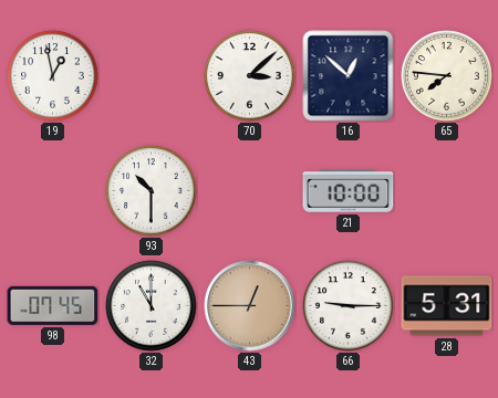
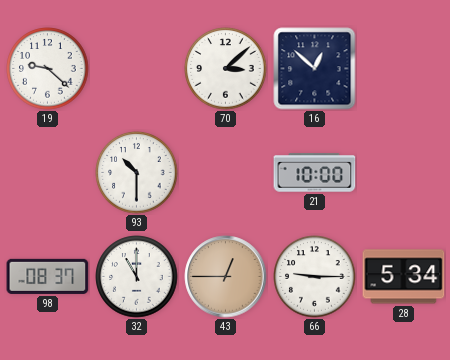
19: 12:58 -> 9:22 (48, 69)
65: 7:46 -> none (447, 76)
98: 07:45 -> 08:37 (48, 276)
28: 5:31 -> 5:34 (404, 277)
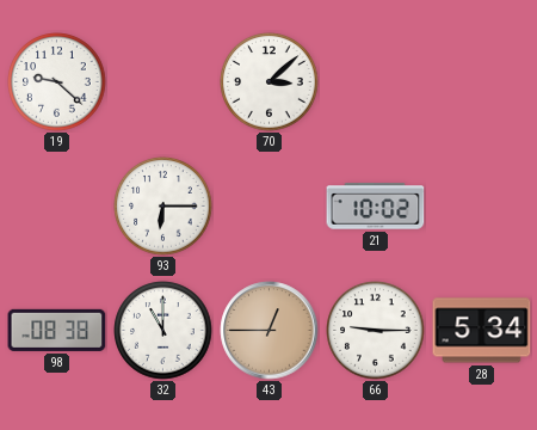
16: 12:52 -> none (315, 69)
93: 10:30 -> 6:15 (163, 207)
21: 10:00 -> 10:02 (376, 207)
98: 08:37 -> 08:38 (57, 330)
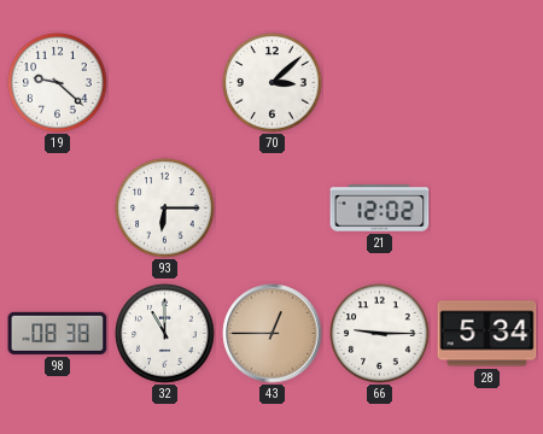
21: 10:02 -> 12:02 (380, 209)
